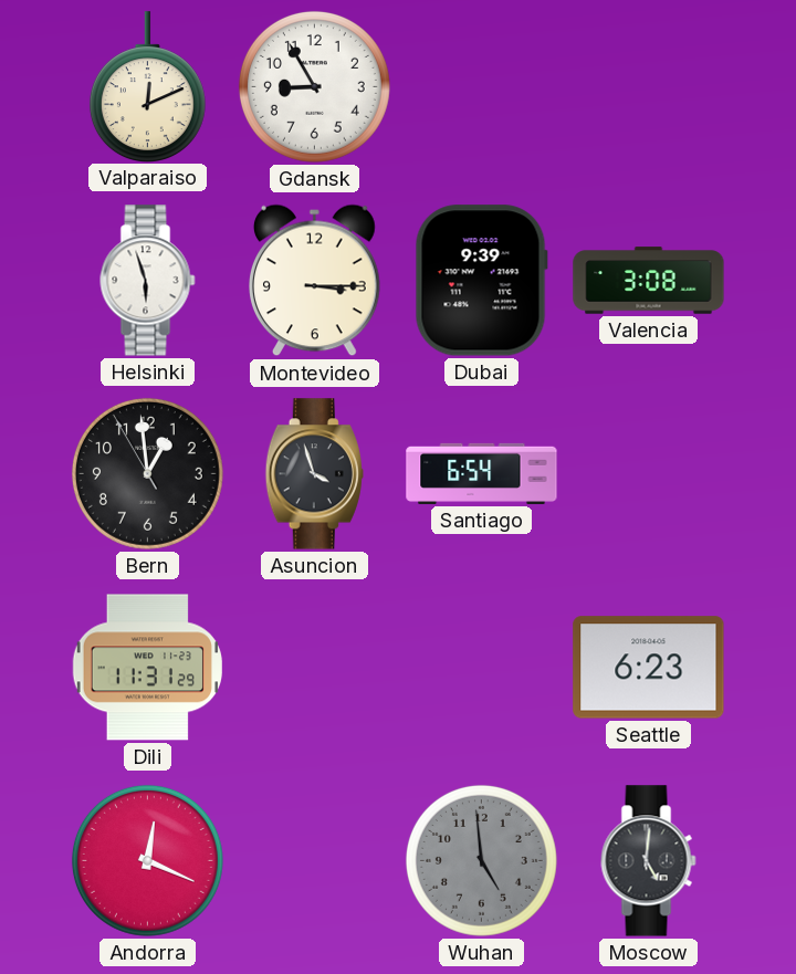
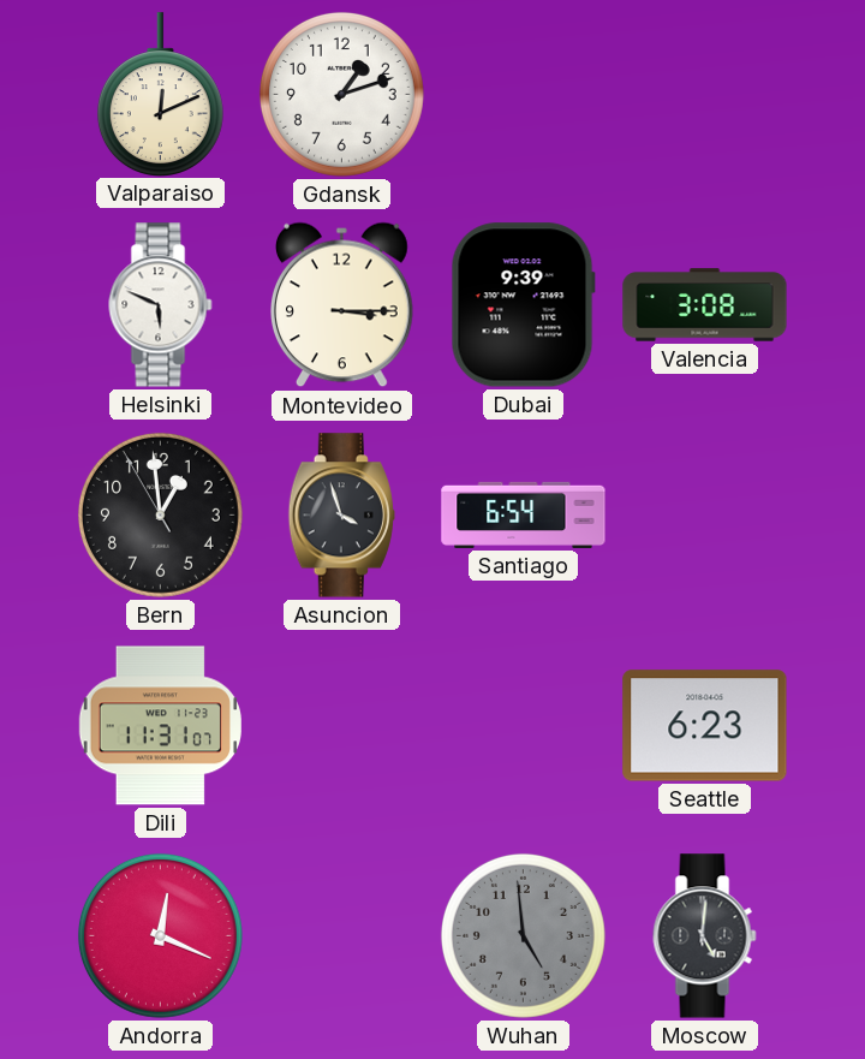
Gdansk: 8:55 -> 1:12 (341, 94)
Helsinki: 5:57 -> 5:49 (161, 305)
Dili: 11:31:29 -> 11:31:07 (160, 726)
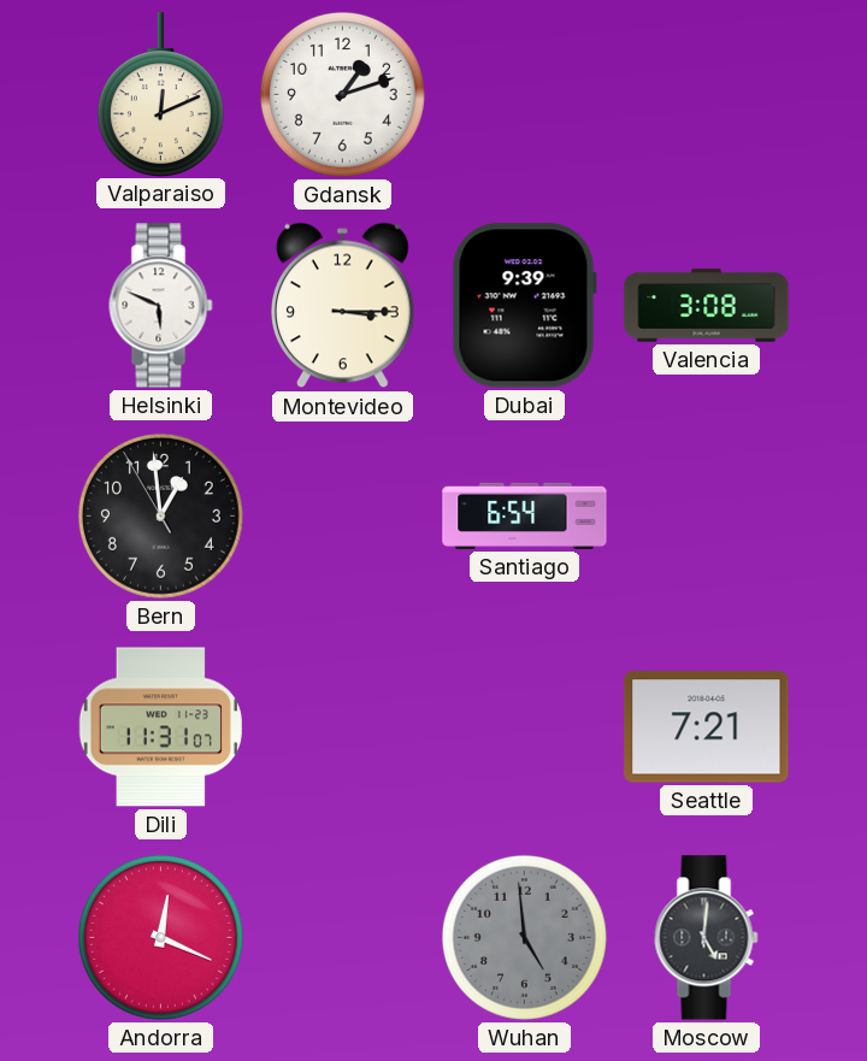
Asuncion: 3:57 -> none (341, 516)
Seattle: 6:23 -> 7:21 (707, 727)
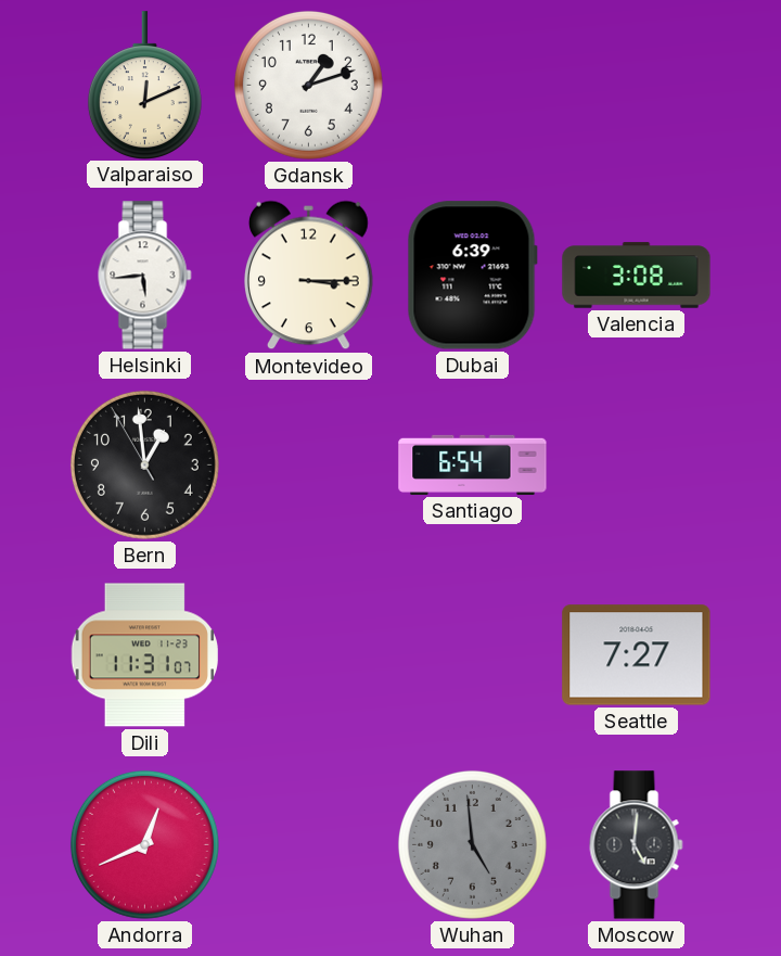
Helsinki: 5:49 -> 5:44 (145, 276)
Dubai: 9:39 -> 6:39 (472, 276)
Seattle: 7:21 -> 7:27 (637, 655)
Andorra: 12:19 -> 12:41 (144, 844)
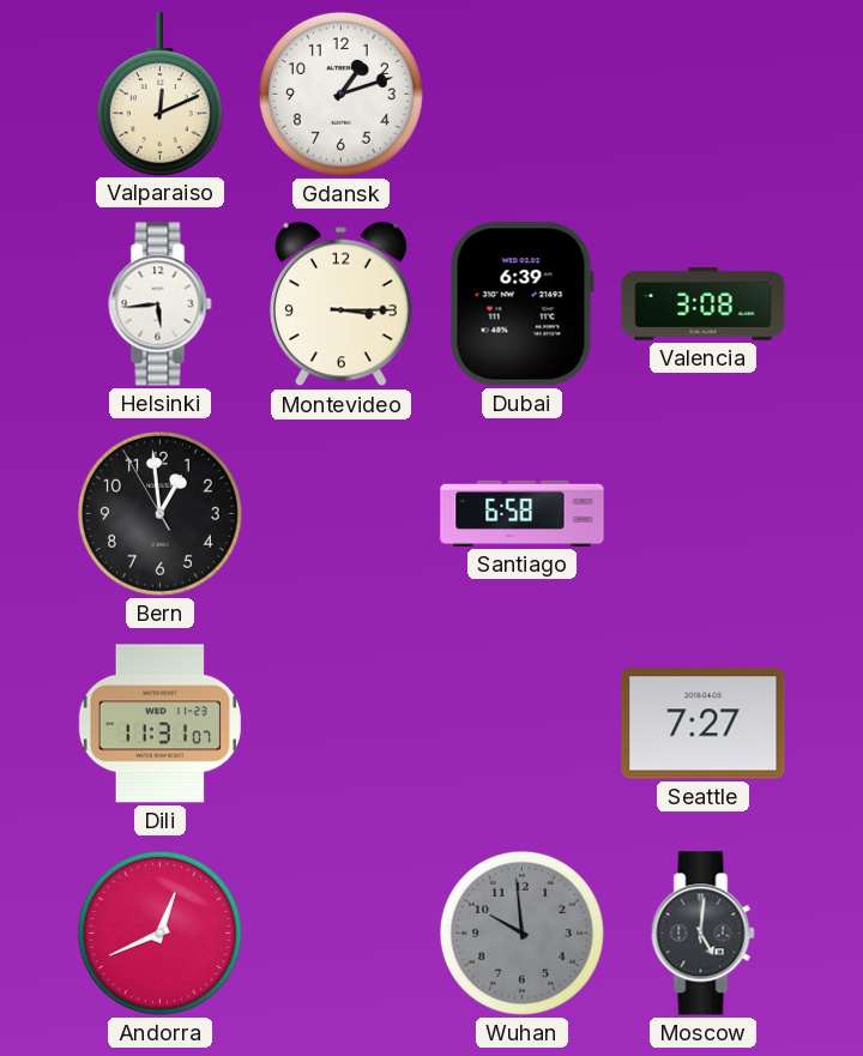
Santiago: 6:54 -> 6:58 (523, 513)
Wuhan: 4:59 -> 9:59 (521, 933)
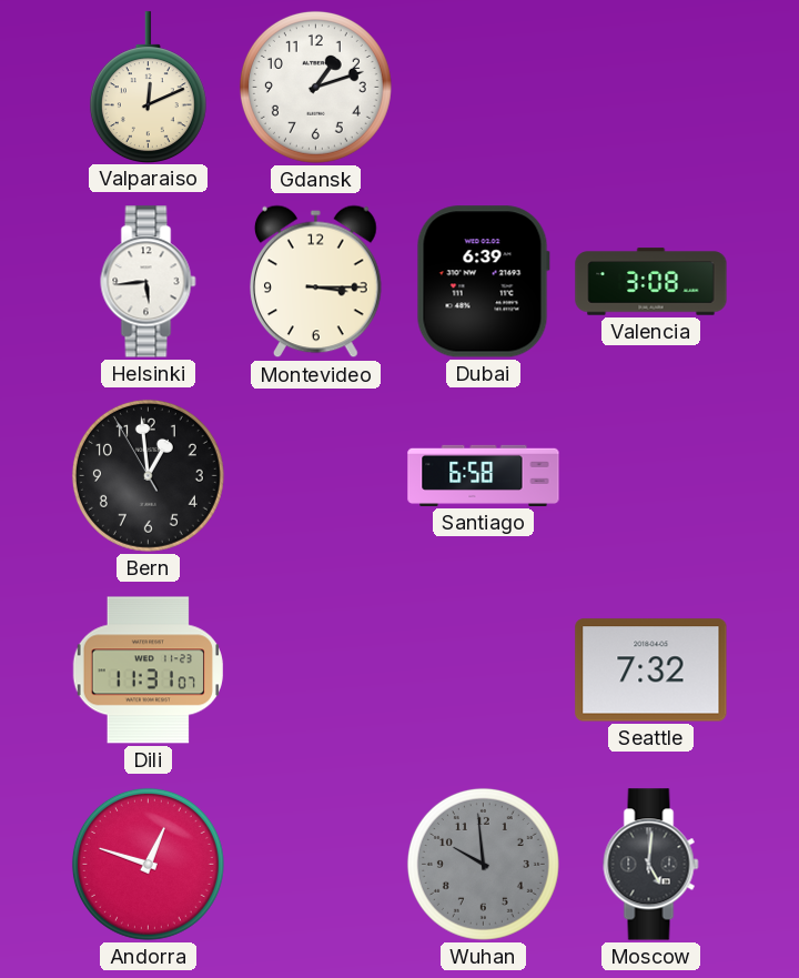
Seattle: 7:27 -> 7:32 (651, 671)
Andorra: 12:41 -> 12:48 (148, 864)
